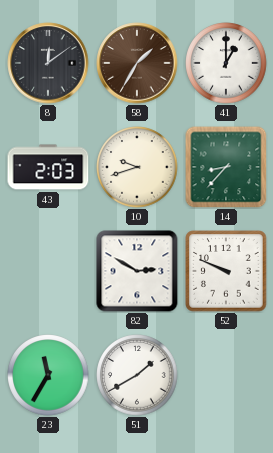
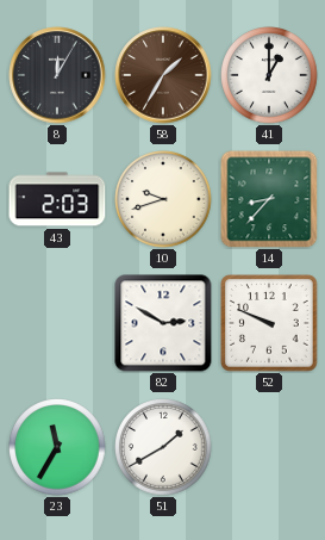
8: 12:09 -> 12:05 (57, 75)
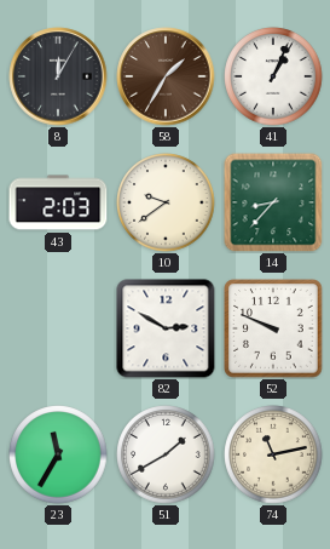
41: 1:00 -> 1:04 (273, 76)
10: 9:42 -> 9:39 (166, 202)
74: none -> 11:13 (273, 454)
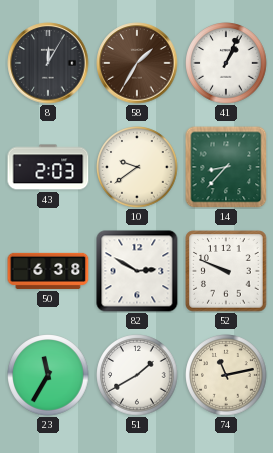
50: none -> 6:38 (48, 271)
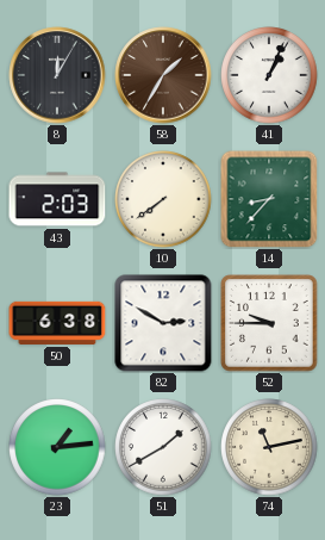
10: 9:39 -> 7:39 (163, 199)
52: 9:49 -> 9:45 (269, 323)
23: 11:35 -> 1:14 (57, 447)
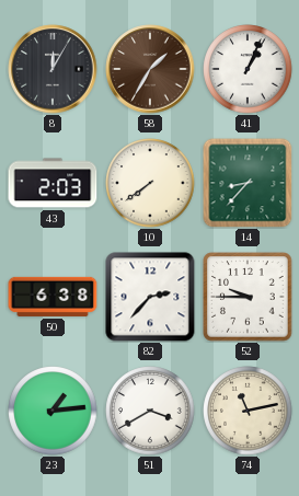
82: 2:50 -> 2:37 (150, 297)
51: 1:40 -> 3:40 (150, 411)
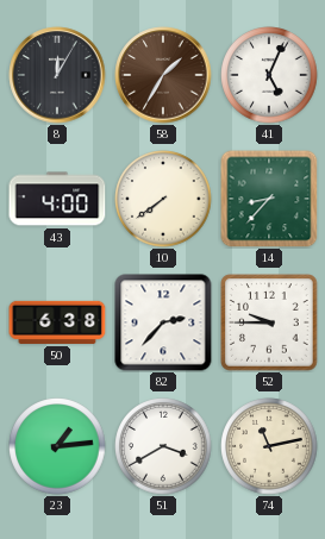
41: 1:04 -> 5:04 (269, 75)
43: 2:03 -> 4:00 (57, 199)
